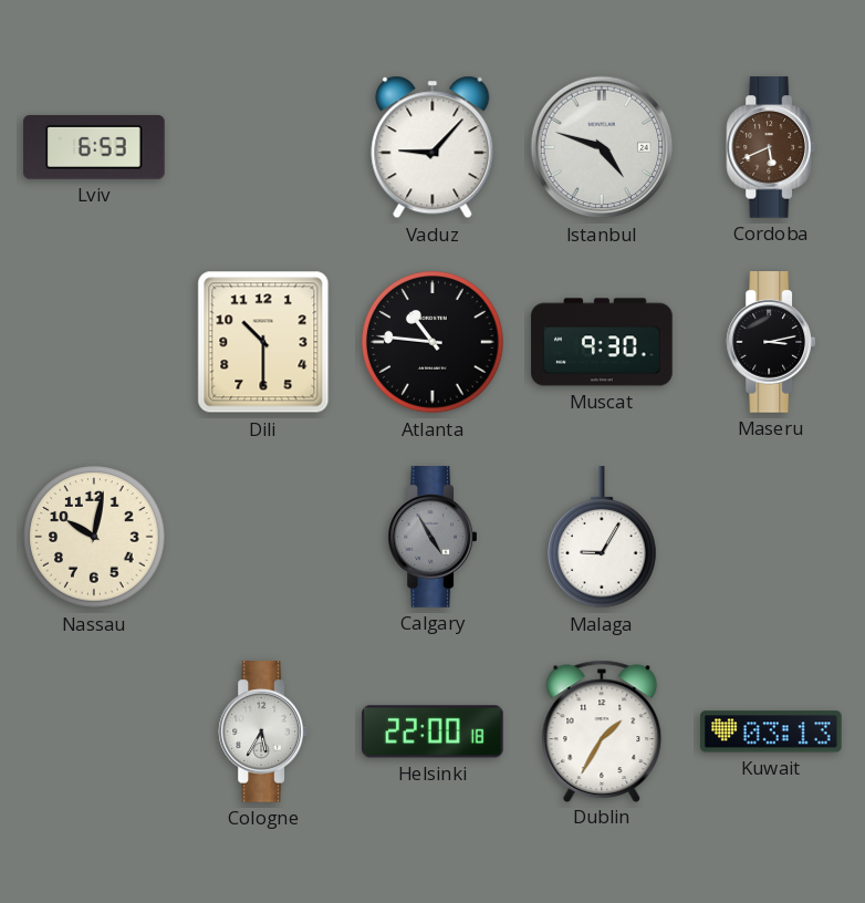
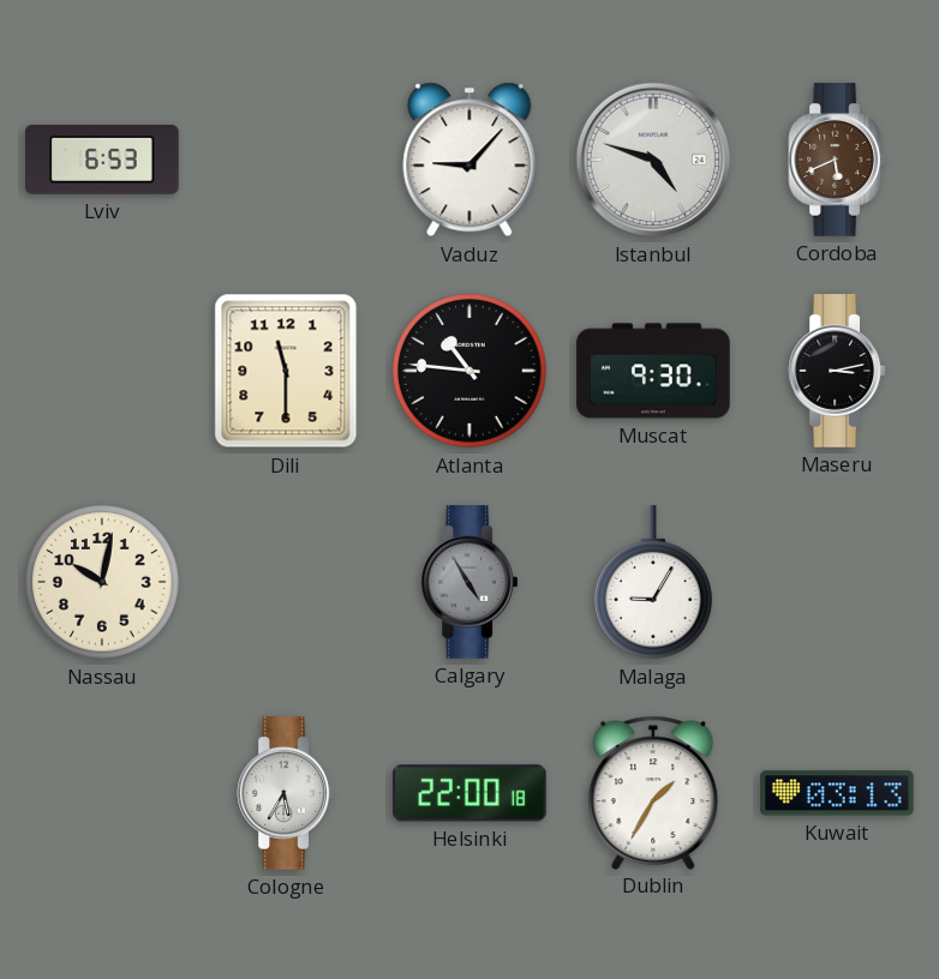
Dili: 10:30 -> 11:30 (286, 371)
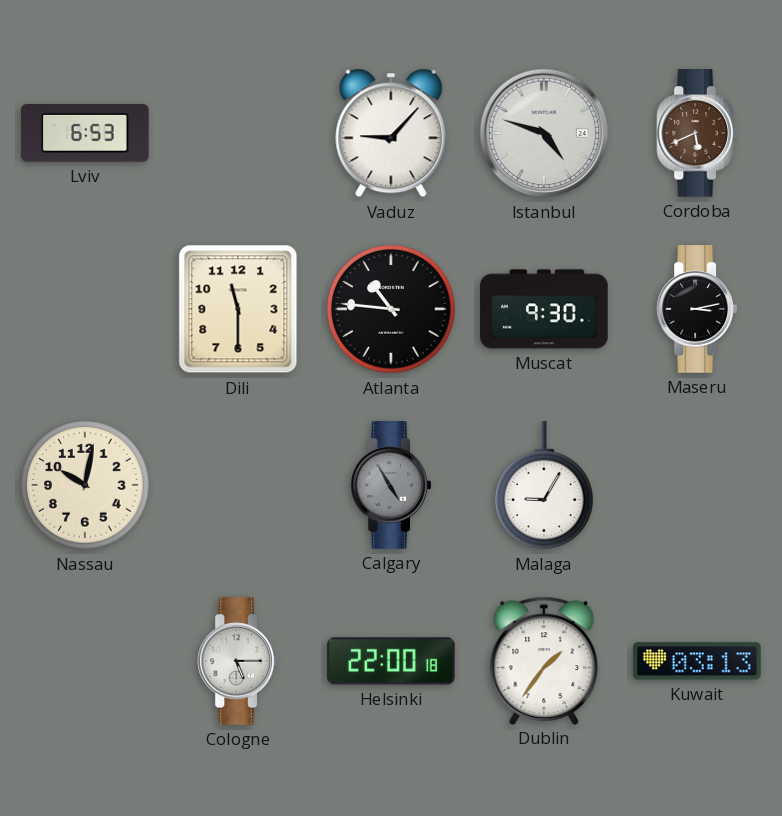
Cologne: 5:35 -> 5:15 (237, 661)
Dublin: 1:35 -> 1:36 (544, 660)
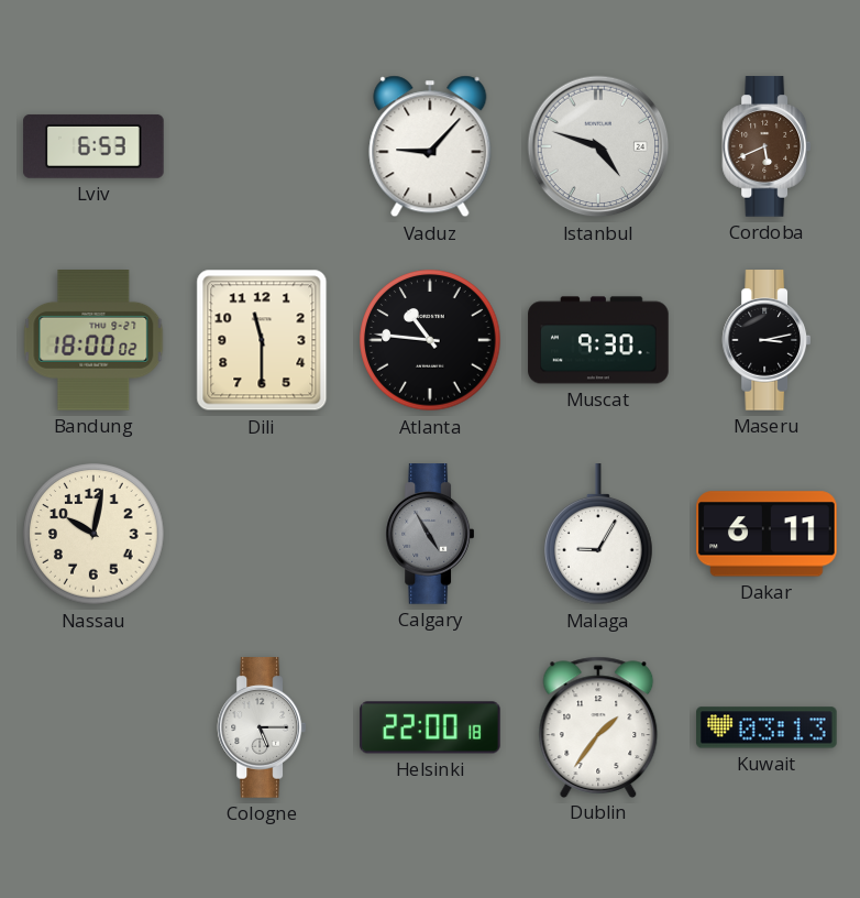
Bandung: none -> 18:00 (93, 341)
Dakar: none -> 6:11 (767, 534)
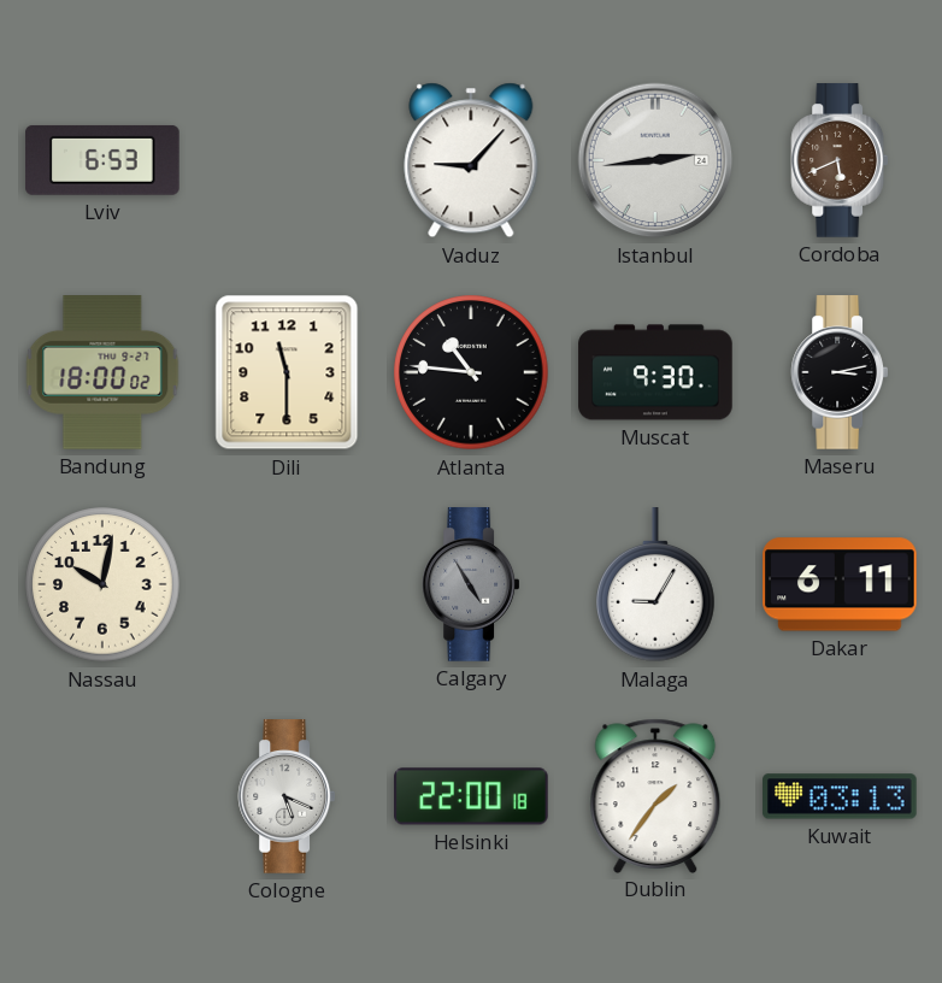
Istanbul: 4:48 -> 2:44 (655, 160)
Cologne: 5:15 -> 5:19 (285, 796)
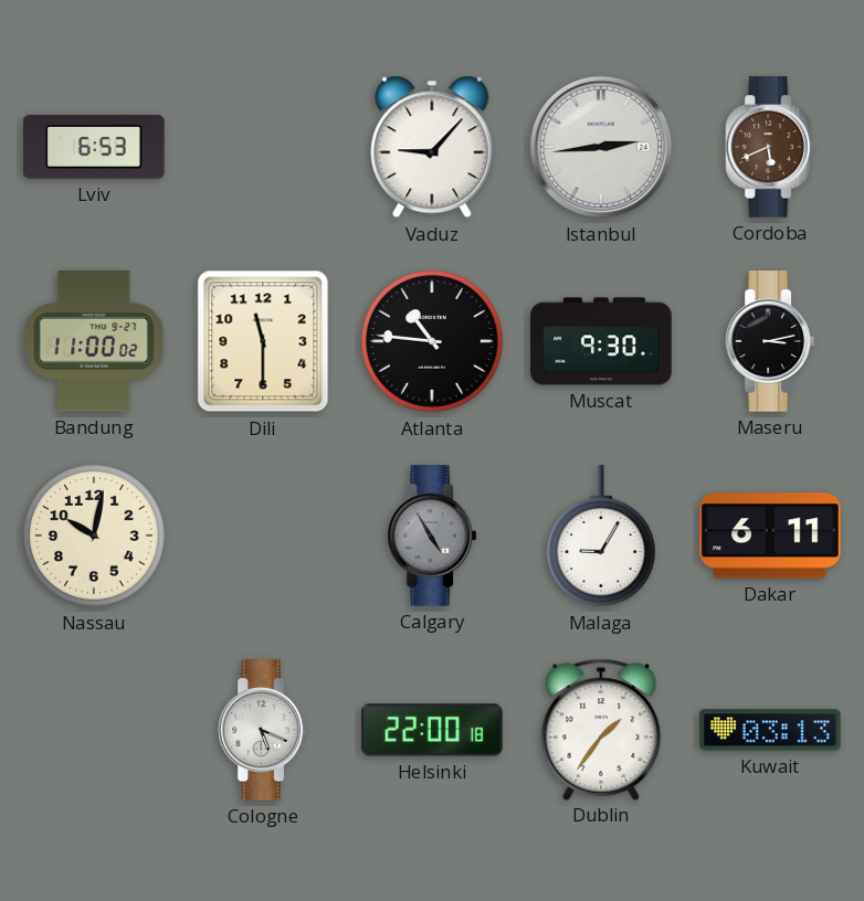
Bandung: 18:00 -> 11:00 (94, 342)
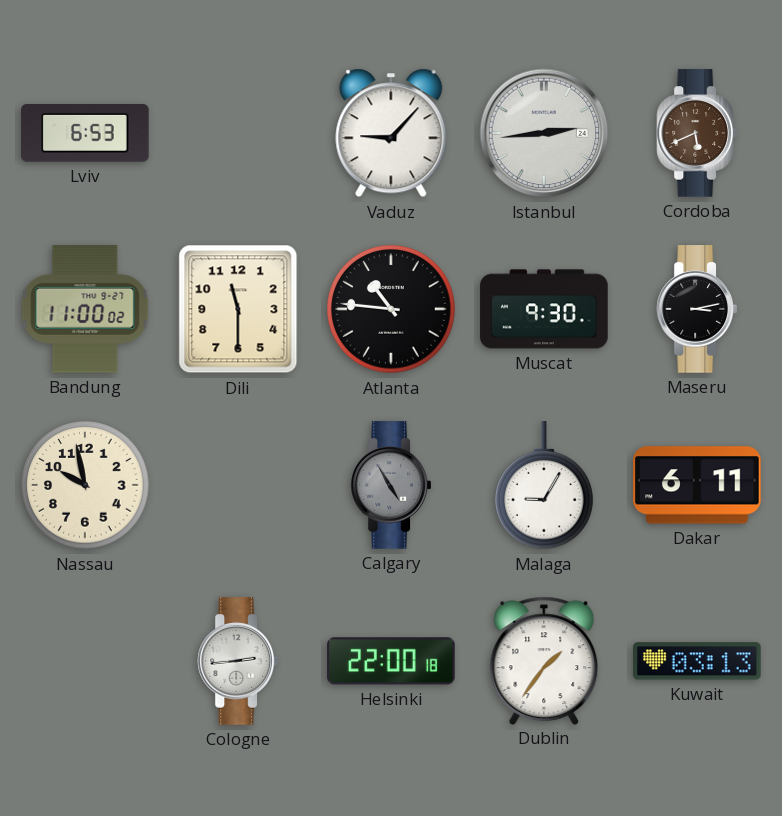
Nassau: 10:02 -> 9:58 (85, 485)
Cologne: 5:19 -> 2:44 (237, 661)
